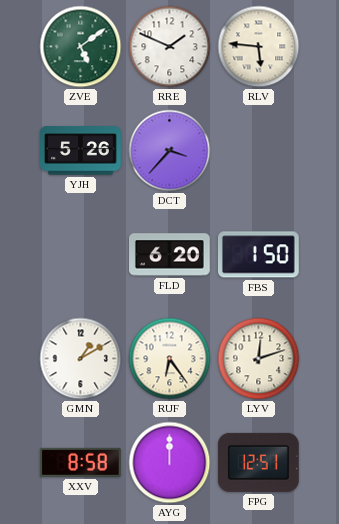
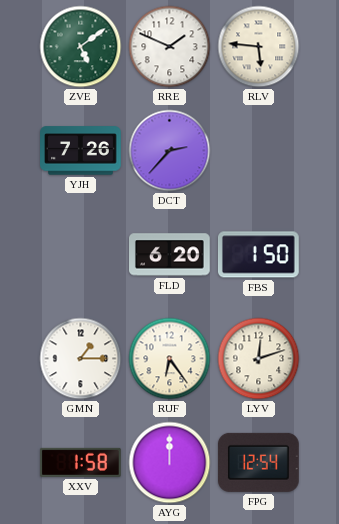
YJH: 5:26 -> 7:26 (81, 151)
DCT: 3:37 -> 2:37 (170, 151)
GMN: 1:10 -> 1:15 (81, 359)
XXV: 8:58 -> 1:58 (80, 462)
FPG: 12:51 -> 12:54 (258, 462)
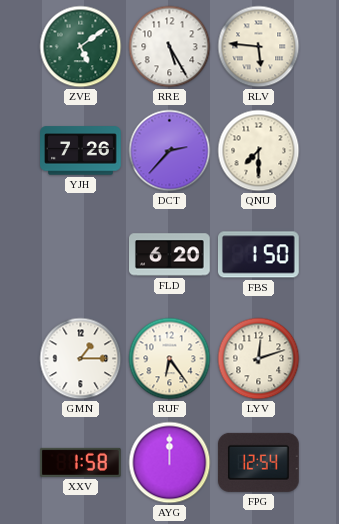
RRE: 1:49 -> 5:25 (170, 47)
QNU: none -> 7:30 (259, 151)
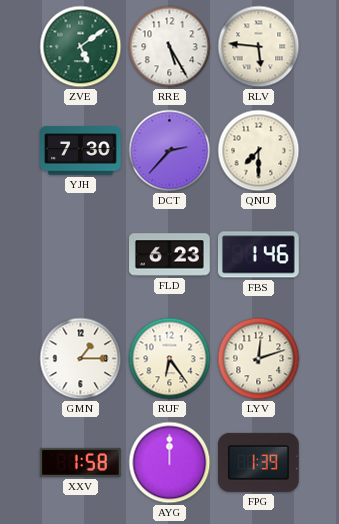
YJH: 7:26 -> 7:30 (81, 151)
FLD: 6:20 -> 6:23 (170, 255)
FBS: 1:50 -> 1:46 (258, 255)
FPG: 12:54 -> 1:39 (258, 462)
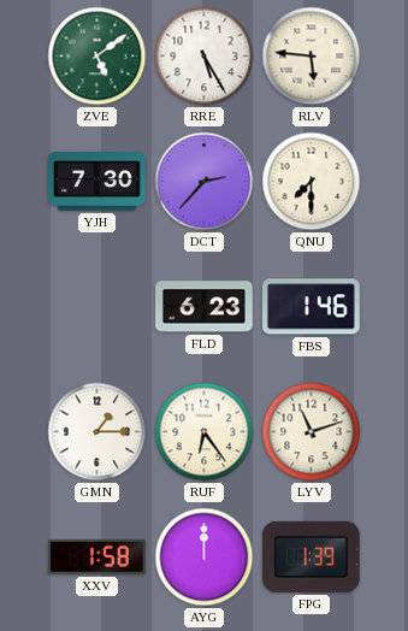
LYV: 12:12 -> 11:12 (312, 432)
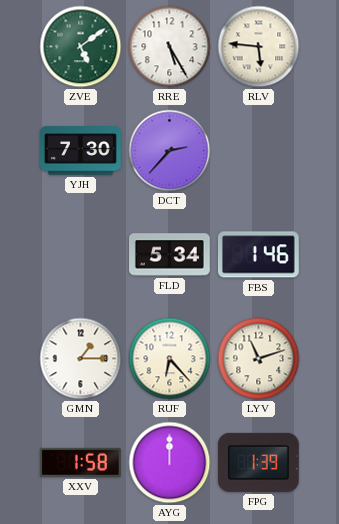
QNU: 7:30 -> none (312, 182)
FLD: 6:23 -> 5:34 (170, 255)
RUF: 6:24 -> 6:23 (170, 359)
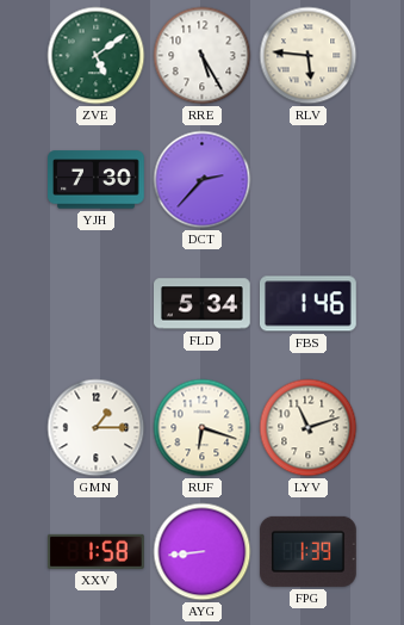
RUF: 6:23 -> 6:18 (203, 428)
AYG: 12:00 -> 8:44 (203, 552)
